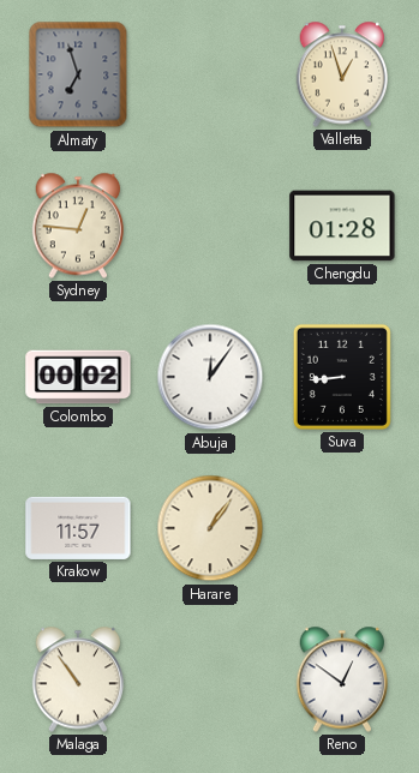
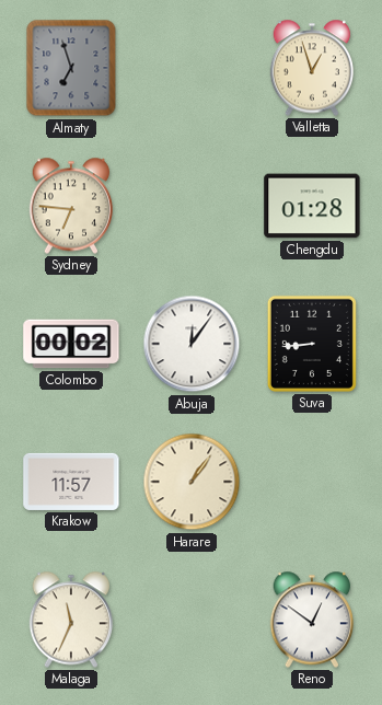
Sydney: 12:46 -> 6:46 (71, 206)
Malaga: 10:54 -> 11:34 (71, 620)
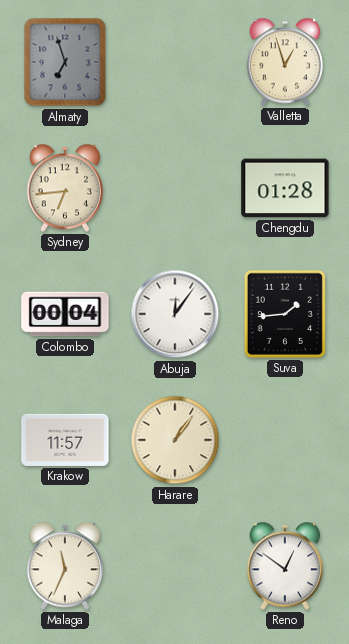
Sydney: 6:46 -> 6:44 (65, 188)
Colombo: 00:02 -> 00:04 (65, 314)
Suva: 8:44 -> 1:44 (285, 314)
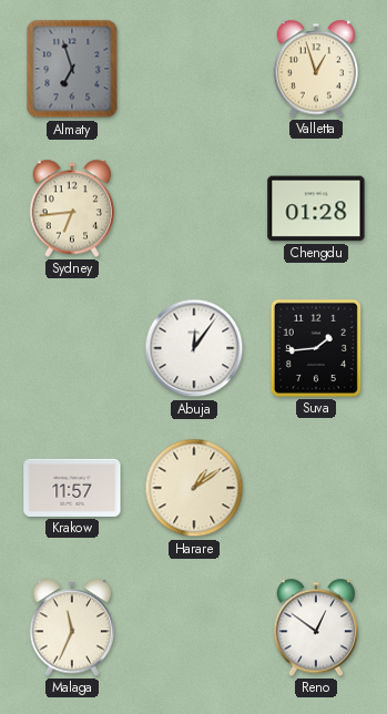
Colombo: 00:04 -> none (65, 314)
Harare: 1:06 -> 1:09 (194, 488)
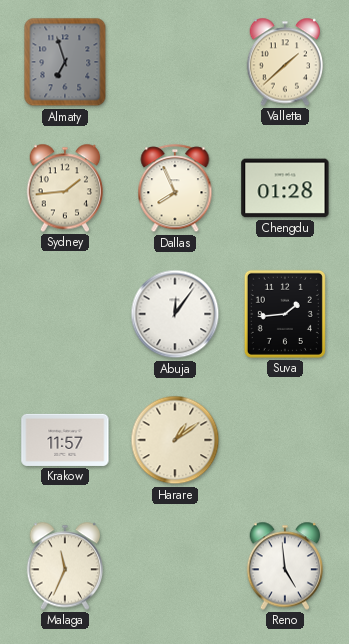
Valletta: 12:57 -> 1:38 (285, 62)
Sydney: 6:44 -> 1:44 (65, 188)
Dallas: none -> 7:56 (175, 189)
Reno: 12:51 -> 4:59 (285, 566)
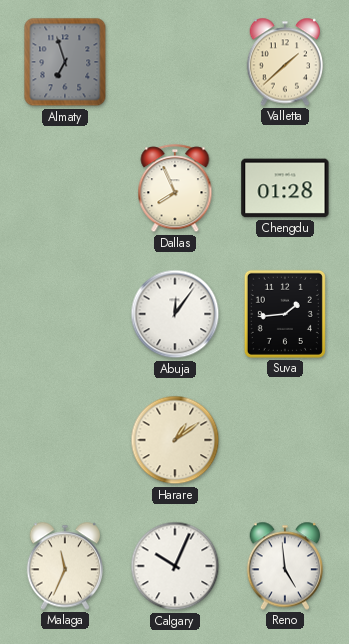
Sydney: 1:44 -> none (65, 188)
Krakow: 11:57 -> none (65, 440)
Calgary: none -> 10:04 (175, 566)
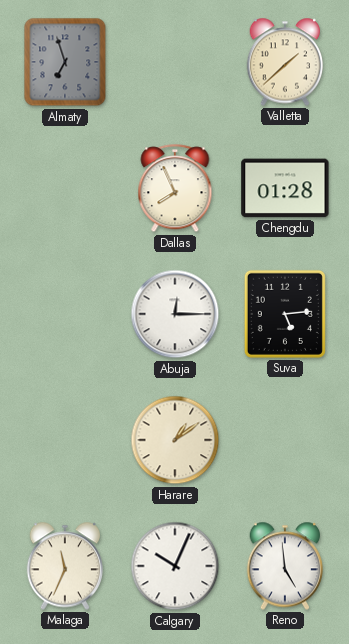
Abuja: 12:06 -> 12:15 (175, 314)
Suva: 1:44 -> 5:14 (285, 314)
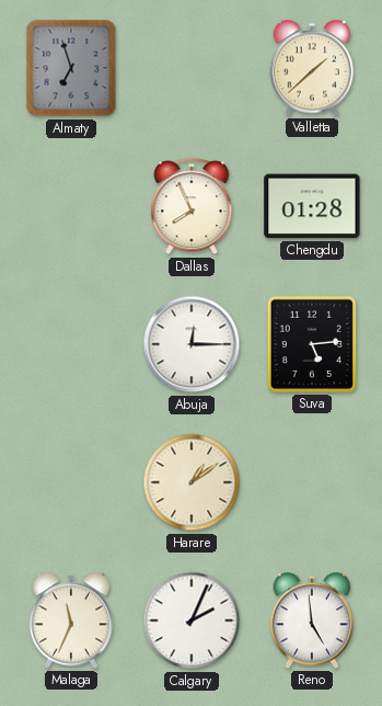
Calgary: 10:04 -> 2:04 (192, 620)
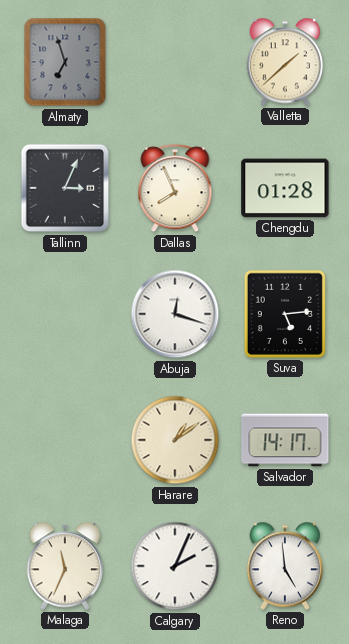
Tallinn: none -> 3:04 (65, 188)
Abuja: 12:15 -> 12:18 (175, 314)
Salvador: none -> 14:17 (285, 440)
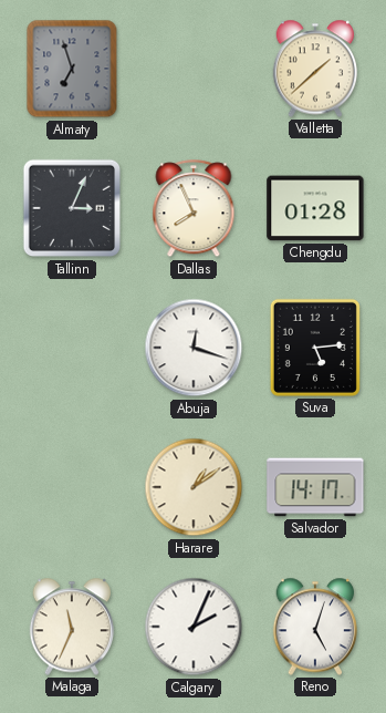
Reno: 4:59 -> 5:03 (315, 627)
